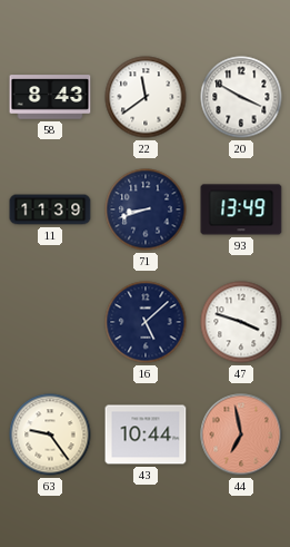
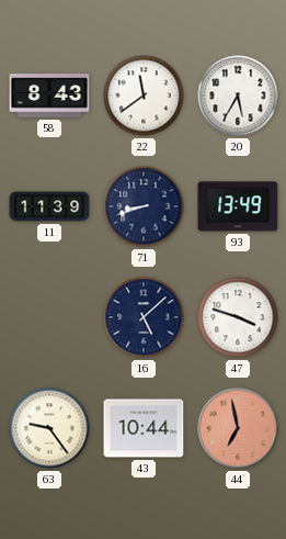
20: 3:50 -> 5:35 (238, 96)
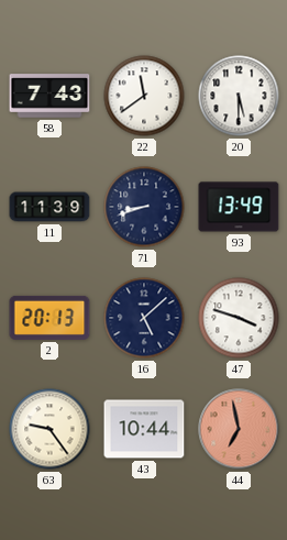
58: 8:43 -> 7:43 (49, 96)
20: 5:35 -> 5:30 (239, 96)
2: none -> 20:13 (49, 318)
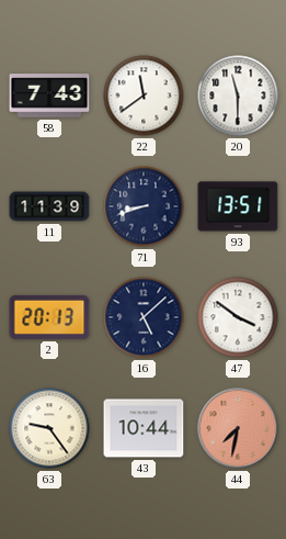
20: 5:30 -> 11:30 (238, 96)
93: 13:49 -> 13:51 (238, 206)
47: 3:48 -> 3:51 (238, 317)
44: 6:58 -> 7:32 (238, 428)
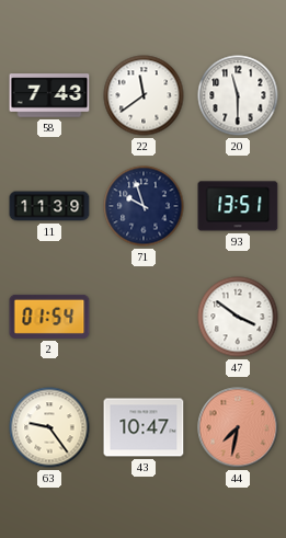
71: 8:42 -> 9:57 (144, 206)
2: 20:13 -> 01:54 (49, 317)
16: 5:08 -> none (144, 317)
43: 10:44 -> 10:47 (144, 427)
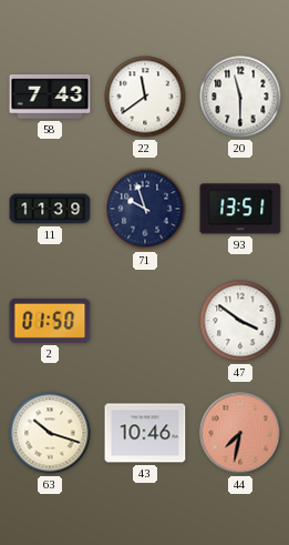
2: 01:54 -> 01:50 (50, 321)
63: 9:24 -> 10:18 (50, 433)
43: 10:47 -> 10:46 (145, 433)
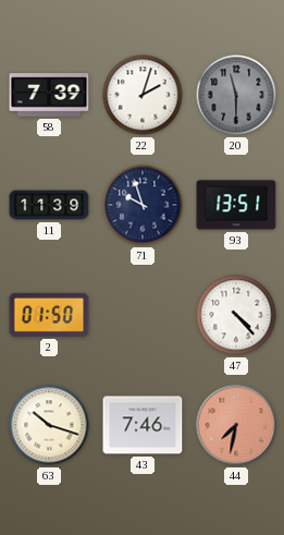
58: 7:43 -> 7:39 (49, 95)
22: 11:39 -> 2:03 (143, 95)
20 dial: white -> grey (236, 95)
47: 3:51 -> 4:23 (236, 315)
43: 10:46 -> 7:46 (143, 425)
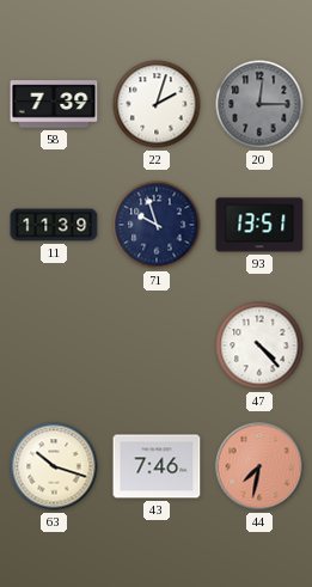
20: 11:30 -> 12:15 (259, 104)
2: 01:50 -> none (49, 315)
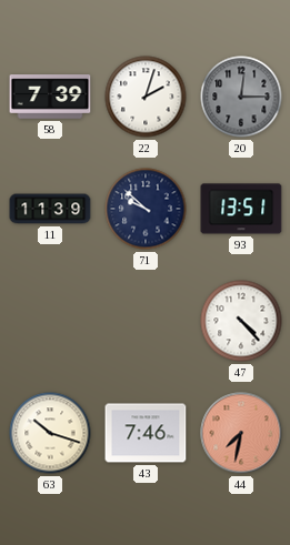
71: 9:57 -> 9:52 (146, 209)
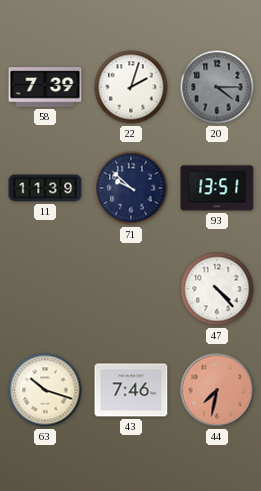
20: 12:15 -> 4:15 (217, 87)
